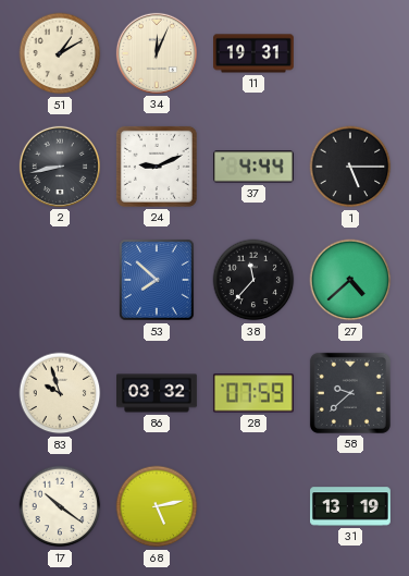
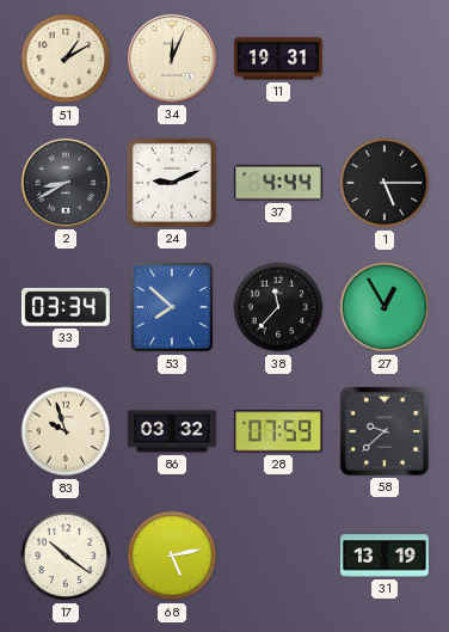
2: 8:43 -> 8:40 (66, 183)
33: none -> 03:34 (66, 307)
27: 4:38 -> 12:55 (385, 307)
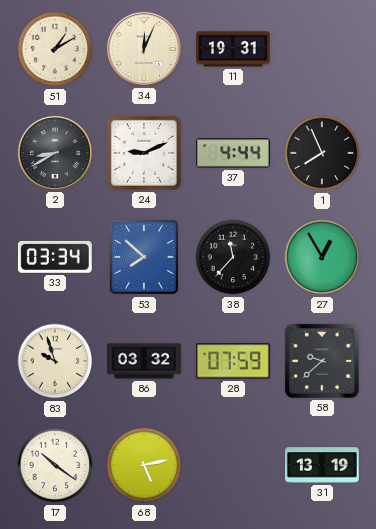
1: 5:15 -> 7:56 (322, 153)
